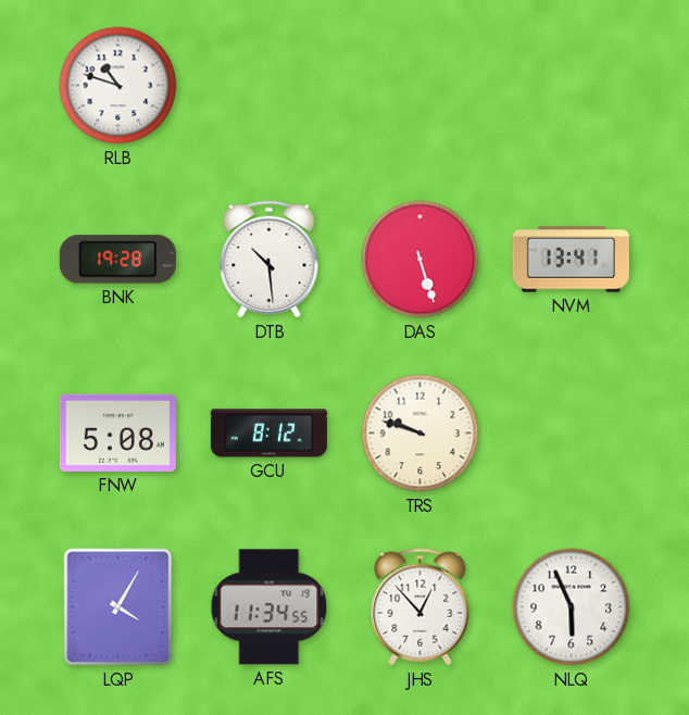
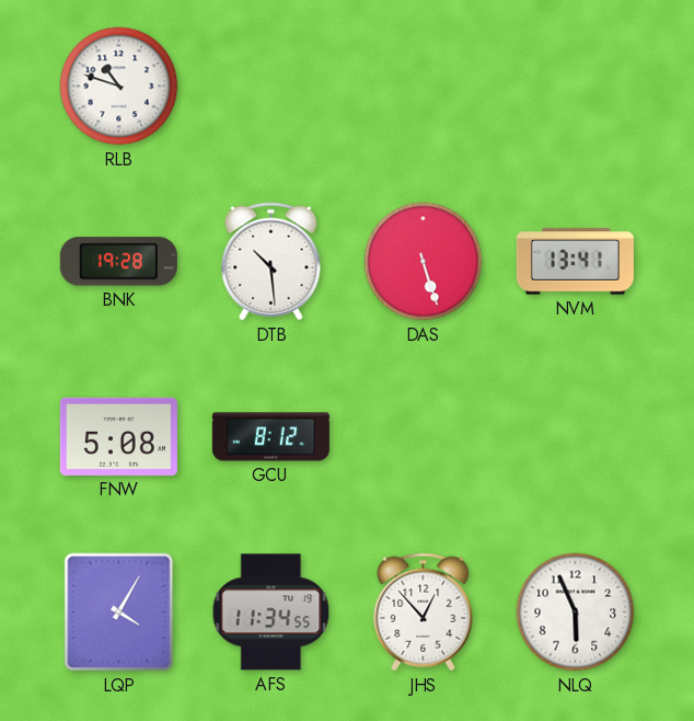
TRS: 9:48 -> none (421, 434)
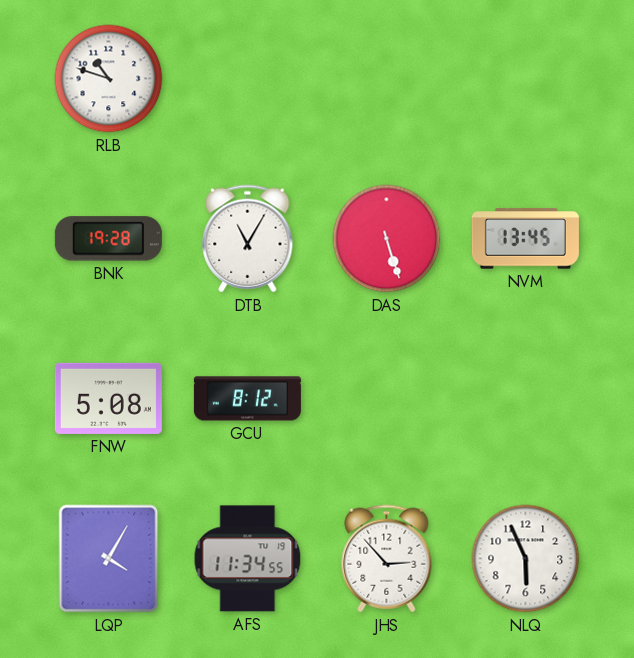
DTB: 10:29 -> 11:05 (248, 239)
NVM: 13:41 -> 13:45 (525, 239)
JHS: 12:53 -> 2:53 (387, 559)
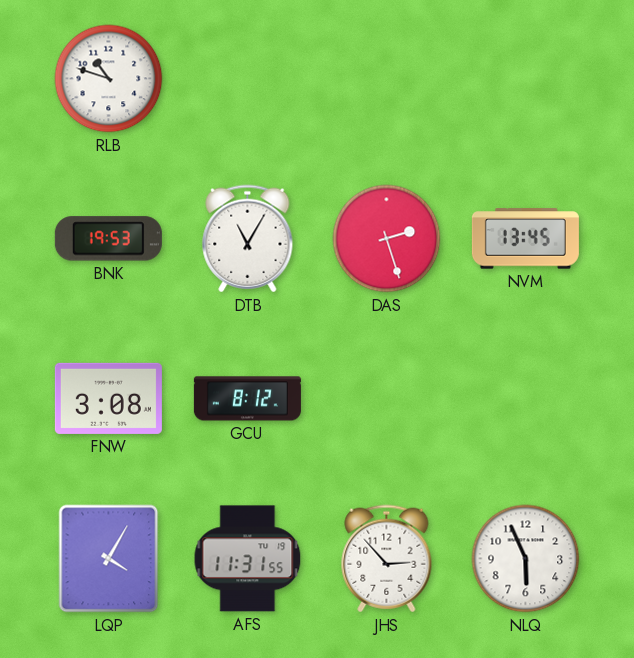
BNK: 19:28 -> 19:53 (108, 239)
DAS: 5:27 -> 2:27 (387, 239)
FNW: 5:08 -> 3:08 (108, 398)
AFS: 11:34 -> 11:31 (248, 559)
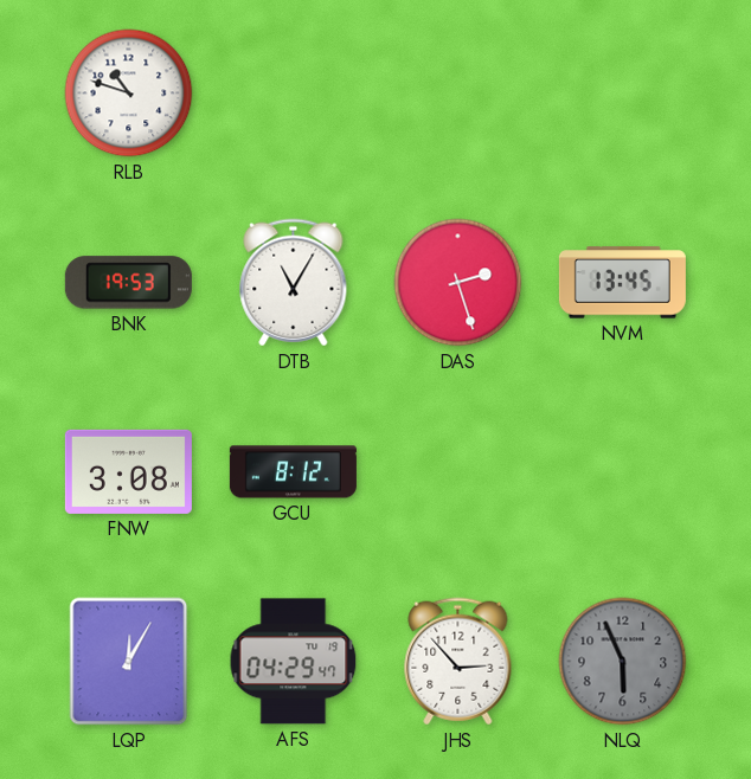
LQP: 4:05 -> 12:05 (129, 662)
AFS: 11:31 -> 04:29 (294, 662)
NLQ dial: white -> grey (623, 662)
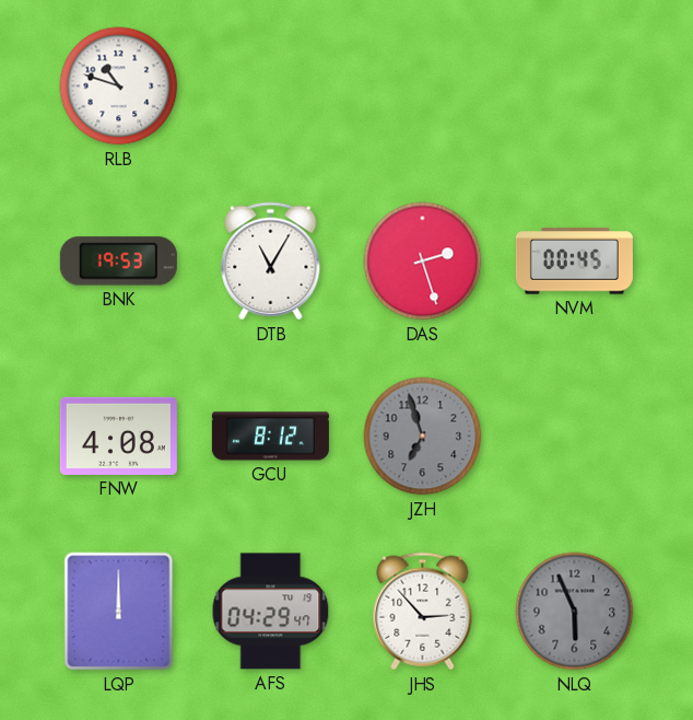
NVM: 13:45 -> 00:45 (574, 262)
FNW: 3:08 -> 4:08 (118, 436)
JZH: none -> 6:57 (423, 437)
LQP: 12:05 -> 12:00 (119, 612)
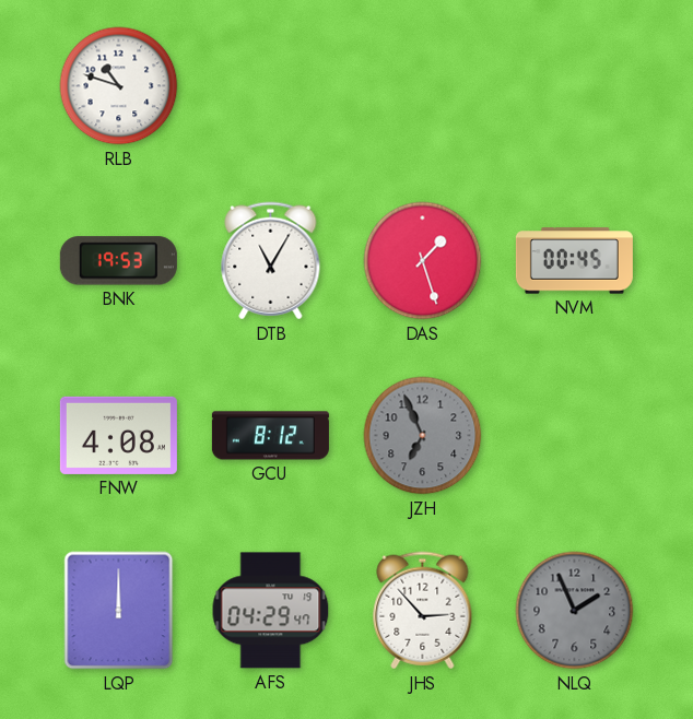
DAS: 2:27 -> 1:27 (423, 261)
JZH: 6:57 -> 6:56 (423, 436)
NLQ: 5:56 -> 1:56 (575, 611)
